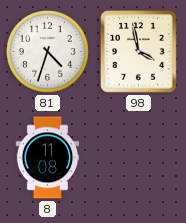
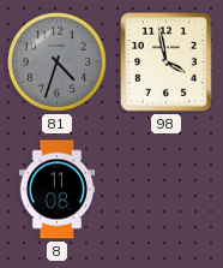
81 dial: white -> grey (56, 61)
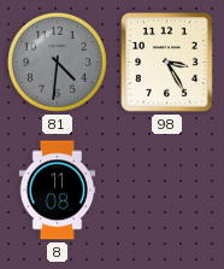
81: 4:33 -> 4:31 (57, 62)
98: 3:58 -> 3:25 (167, 63)
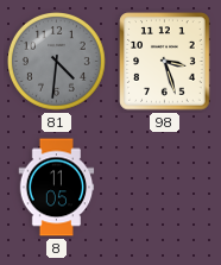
98: 3:25 -> 3:27 (165, 62)
8: 11:08 -> 11:05 (57, 188)
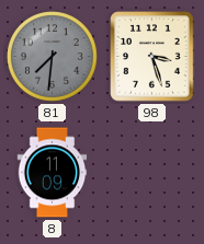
81: 4:31 -> 7:31 (52, 56)
8: 11:05 -> 11:09 (53, 173)
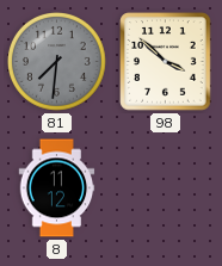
98: 3:27 -> 3:52 (166, 62)
8: 11:09 -> 11:12 (57, 188)
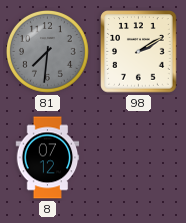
98: 3:52 -> 2:10 (139, 52)
8: 11:12 -> 07:12 (48, 158)
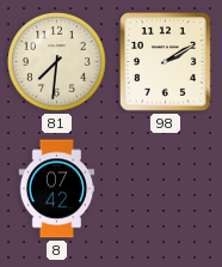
81 dial: grey -> cream (56, 61)
8: 07:12 -> 07:42 (57, 189)
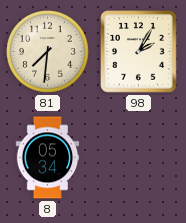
98: 2:10 -> 2:05 (139, 52)
8: 07:42 -> 05:34 (48, 158)
